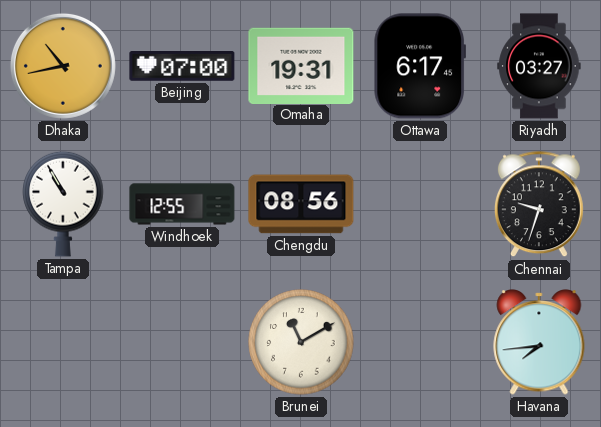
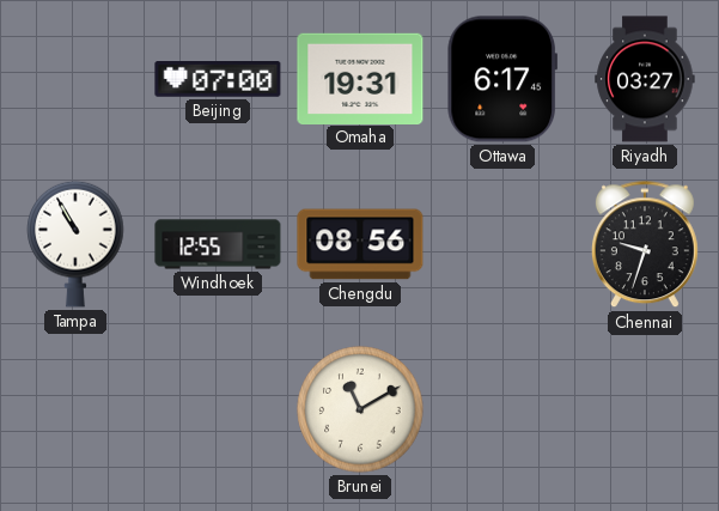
Dhaka: 10:43 -> none (63, 66)
Havana: 7:44 -> none (539, 342)
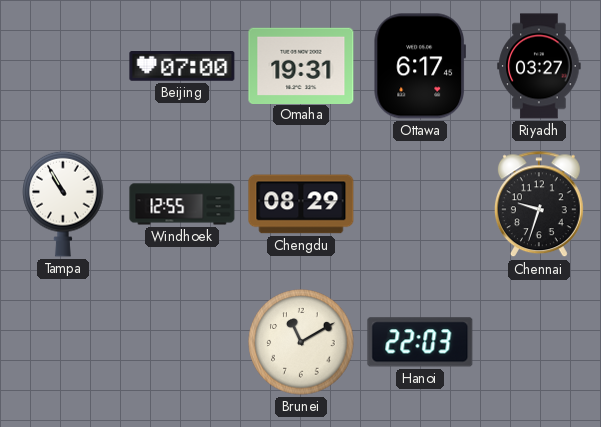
Chengdu: 08:56 -> 08:29 (301, 204)
Hanoi: none -> 22:03 (420, 342)
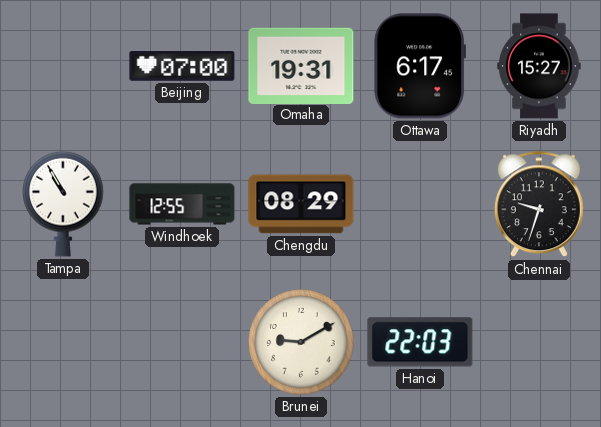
Riyadh: 03:27 -> 15:27 (539, 66)
Brunei: 11:10 -> 9:10 (301, 342)
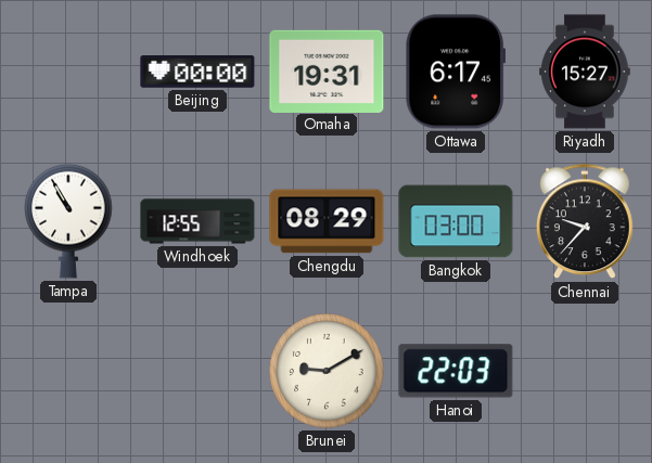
Beijing: 07:00 -> 00:00 (197, 72)
Bangkok: none -> 03:00 (456, 221)
Chennai: 9:33 -> 9:37 (585, 222)
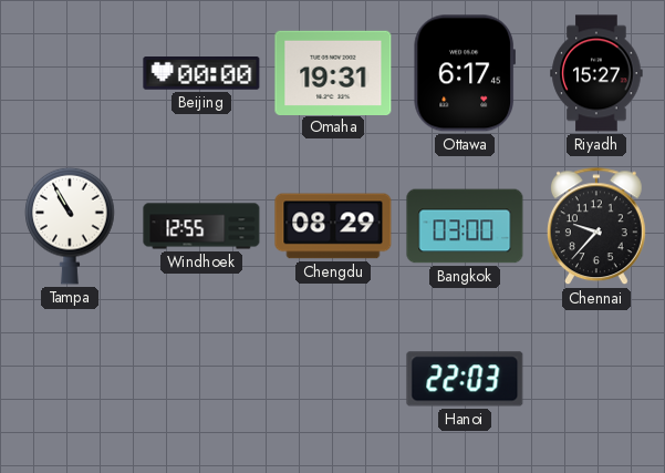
Brunei: 9:10 -> none (327, 371)
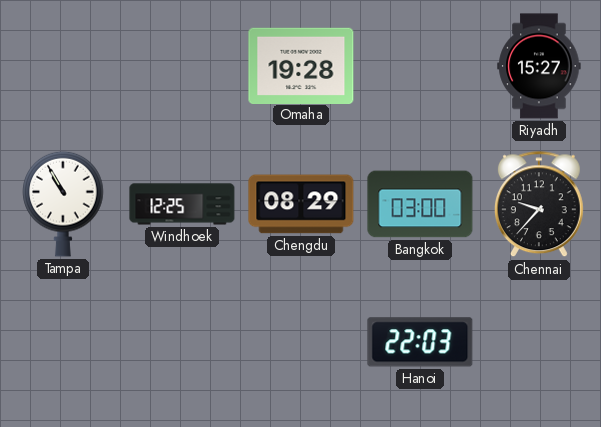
Beijing: 00:00 -> none (201, 73)
Omaha: 19:31 -> 19:28 (301, 65)
Ottawa: 6:17 -> none (464, 73)
Windhoek: 12:55 -> 12:25 (182, 204)
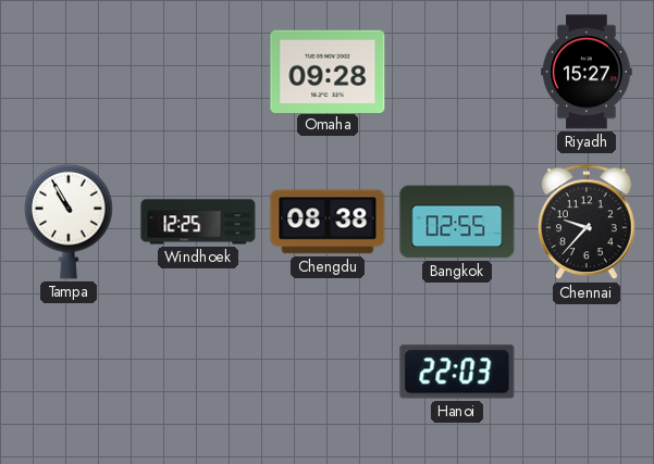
Omaha: 19:28 -> 09:28 (328, 71)
Chengdu: 08:29 -> 08:38 (328, 222)
Bangkok: 03:00 -> 02:55 (457, 222)
